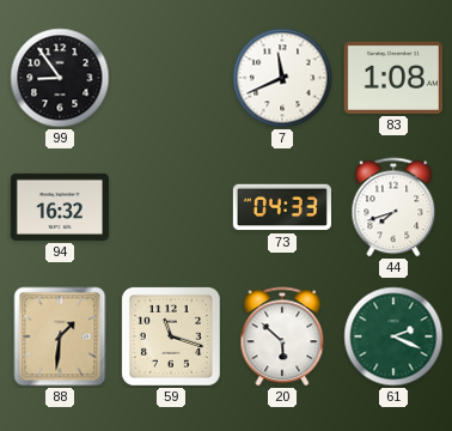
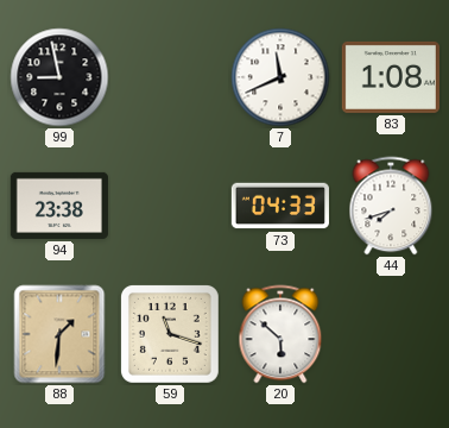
99: 8:54 -> 8:58 (59, 77)
94: 16:32 -> 23:38 (59, 206)
61: 2:19 -> none (393, 336)
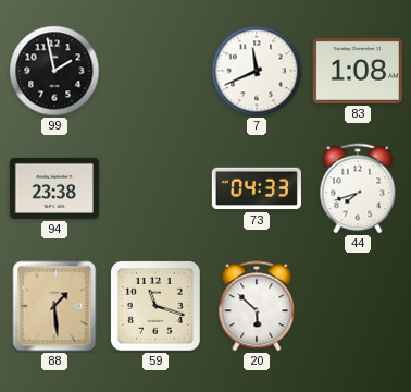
99: 8:58 -> 1:58 (54, 71)
88: 1:31 -> 1:29 (54, 306)
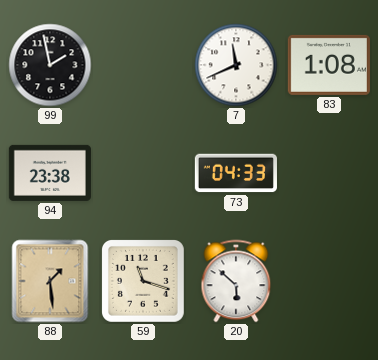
44: 7:42 -> none (358, 188)
